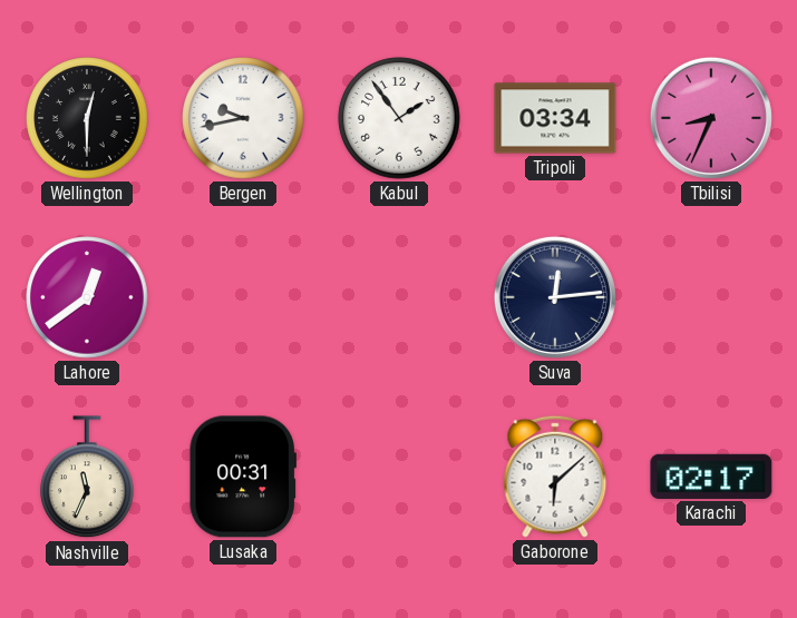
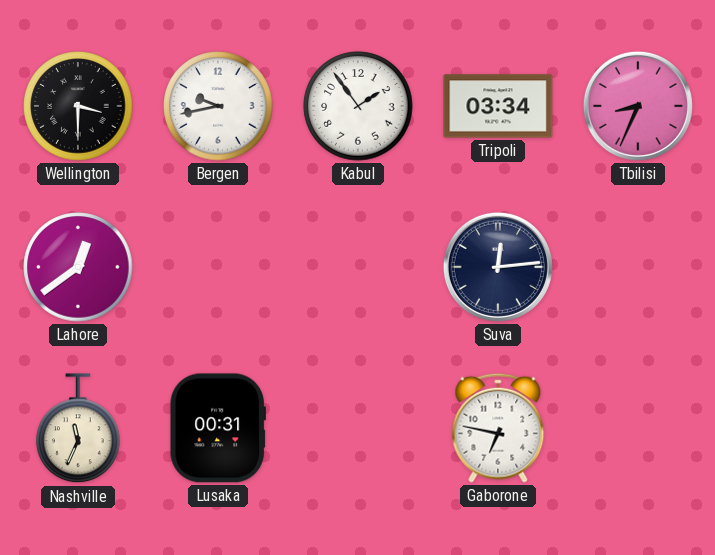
Wellington: 12:30 -> 3:30 (78, 106)
Gaborone: 6:08 -> 6:47 (498, 428)
Karachi: 02:17 -> none (711, 477)
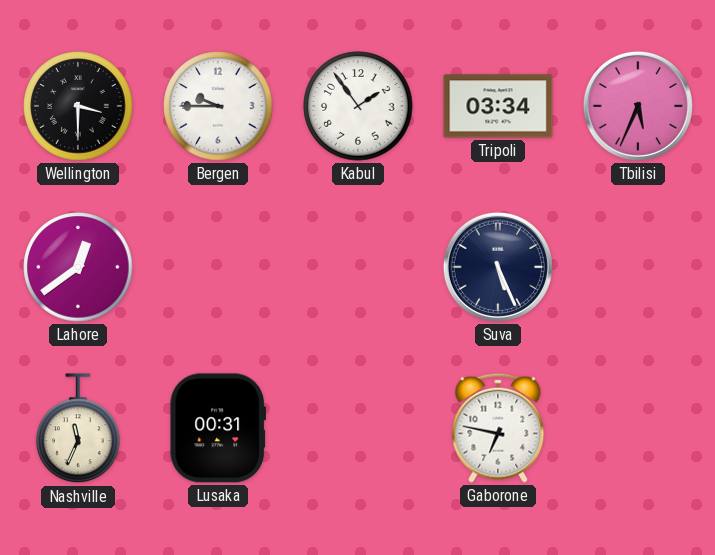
Bergen: 9:43 -> 9:45 (218, 106)
Tbilisi: 8:34 -> 5:34 (638, 106)
Suva: 12:14 -> 5:26 (498, 267)
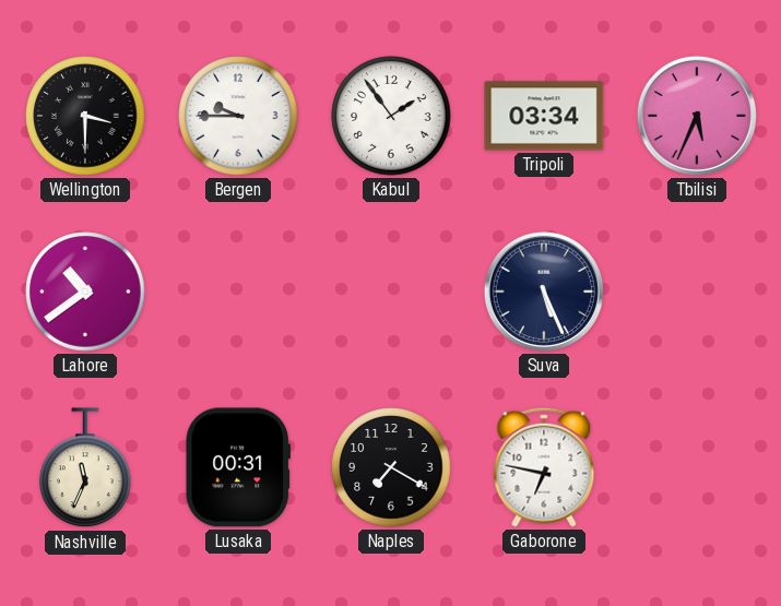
Lahore: 12:39 -> 10:39 (85, 292)
Naples: none -> 7:20 (391, 467)
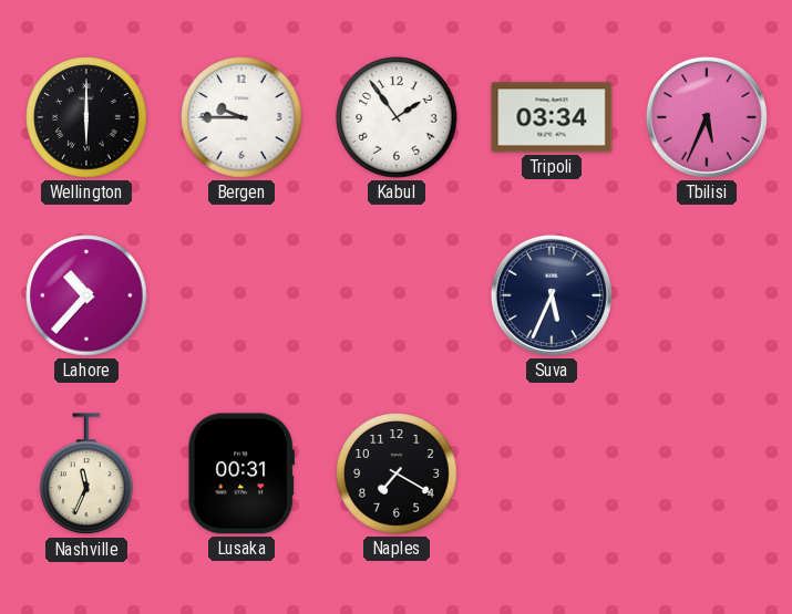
Wellington: 3:30 -> 6:00 (86, 117)
Lahore: 10:39 -> 10:37 (86, 295)
Suva: 5:26 -> 5:34 (552, 295)
Gaborone: 6:47 -> none (544, 467)
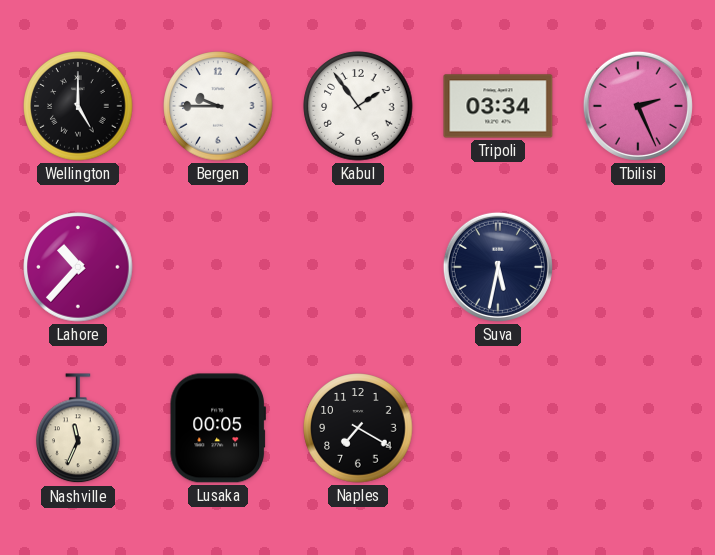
Wellington: 6:00 -> 5:00 (78, 106)
Tbilisi: 5:34 -> 2:26 (638, 106)
Suva: 5:34 -> 5:32 (498, 267)
Lusaka: 00:31 -> 00:05 (218, 428)
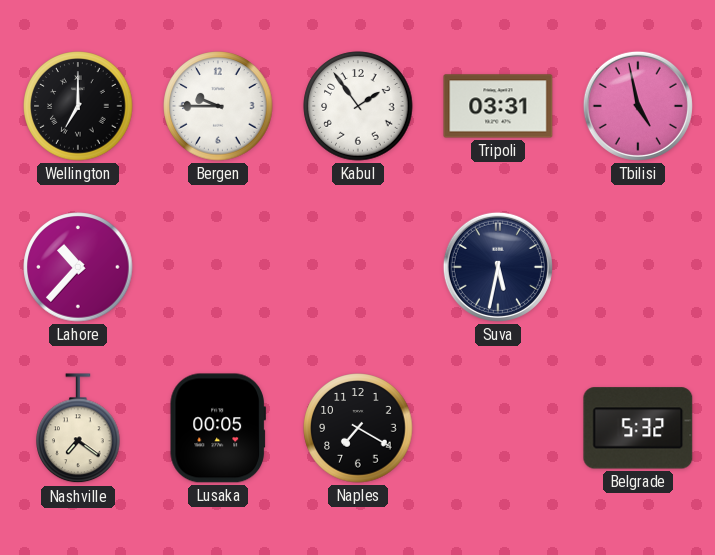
Wellington: 5:00 -> 7:00 (78, 106)
Tripoli: 03:34 -> 03:31 (498, 106)
Tbilisi: 2:26 -> 4:58 (638, 106)
Nashville: 11:34 -> 7:21 (78, 429)
Belgrade: none -> 5:32 (638, 428)
